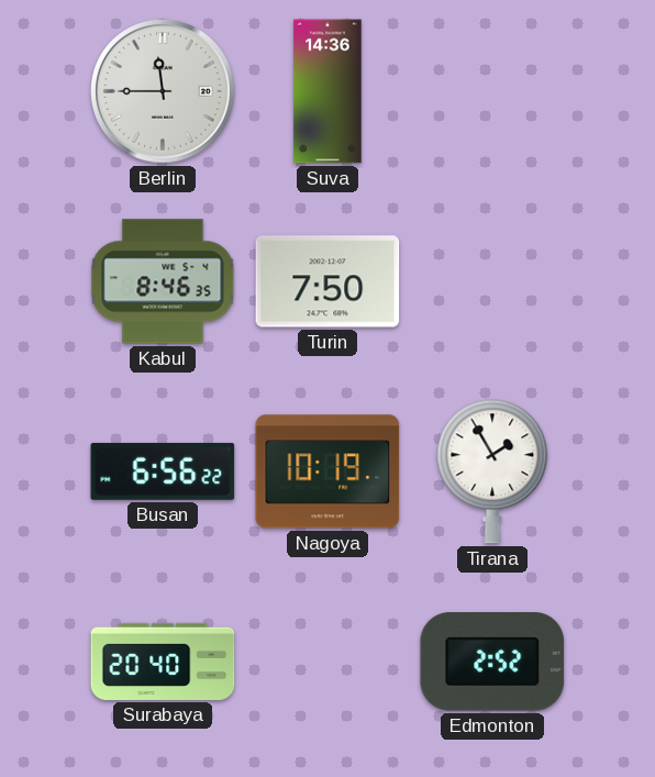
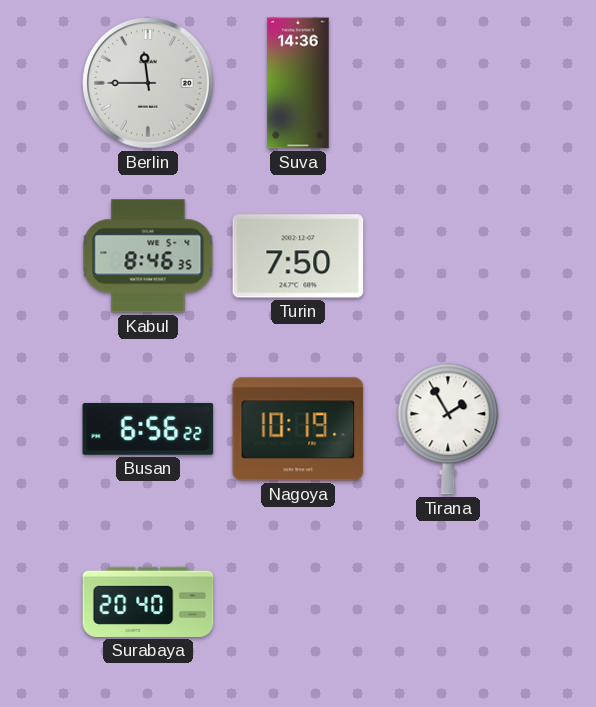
Edmonton: 2:52 -> none (492, 663)
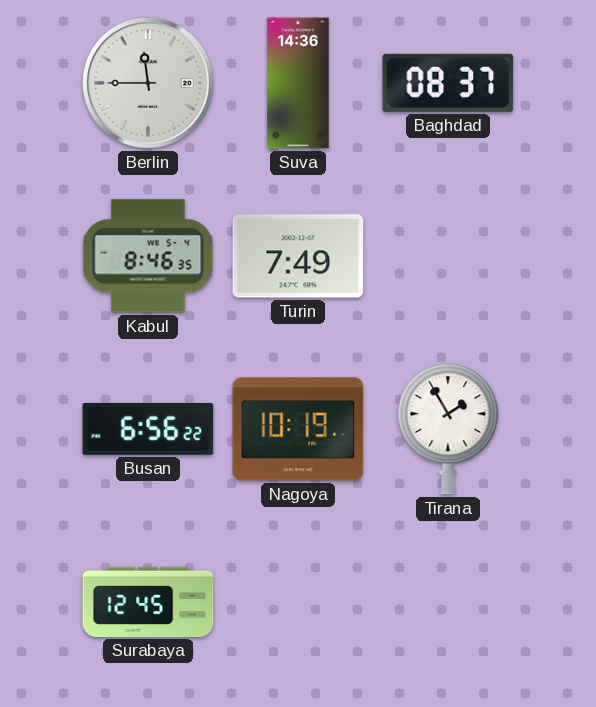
Baghdad: none -> 08:37 (448, 83)
Turin: 7:50 -> 7:49 (298, 256)
Surabaya: 20:40 -> 12:45 (148, 602)
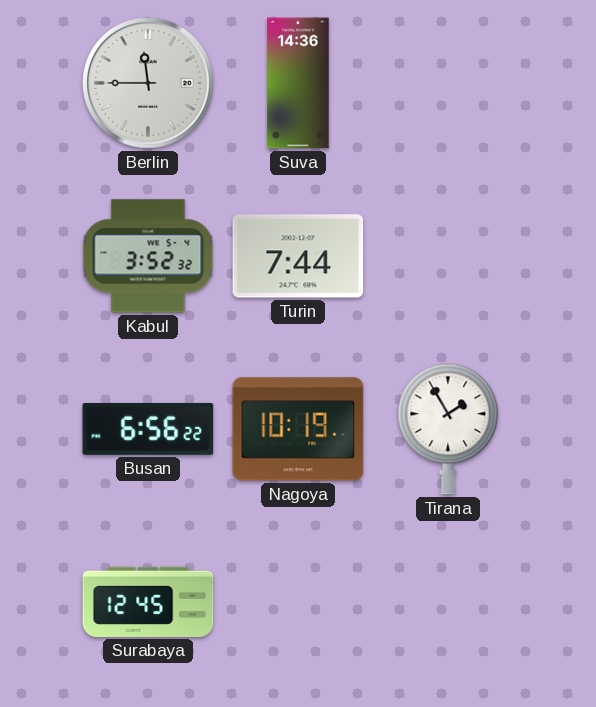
Baghdad: 08:37 -> none (448, 83)
Kabul: 8:46 -> 3:52 (148, 256)
Turin: 7:49 -> 7:44 (298, 256)
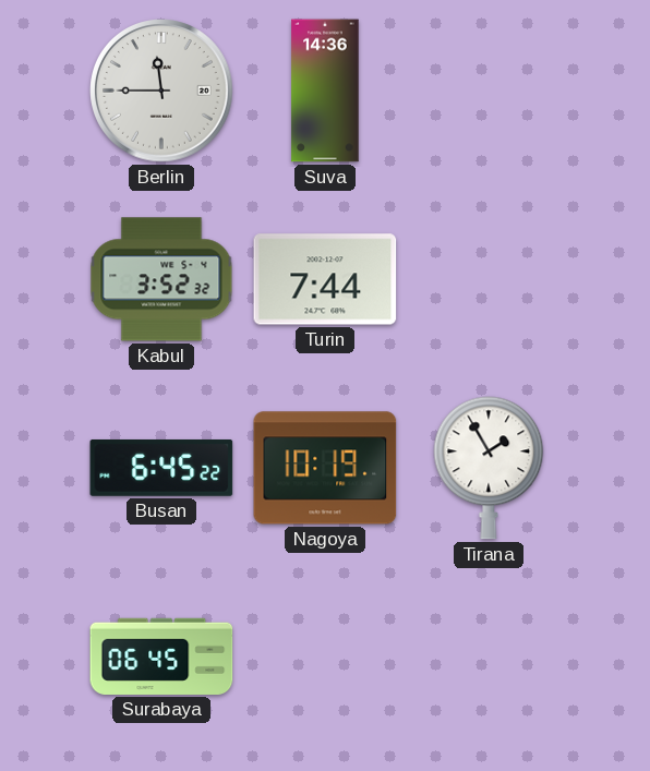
Busan: 6:56 -> 6:45 (161, 468)
Surabaya: 12:45 -> 06:45 (161, 656)
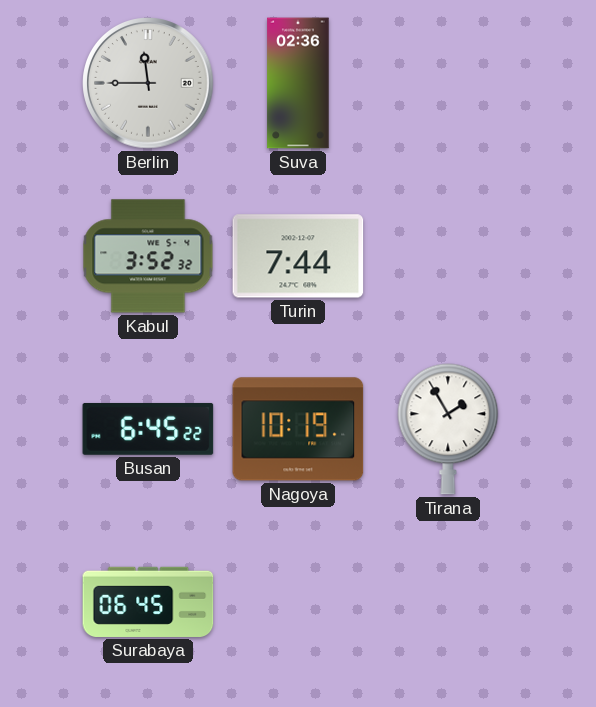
Suva: 14:36 -> 02:36 (298, 83)
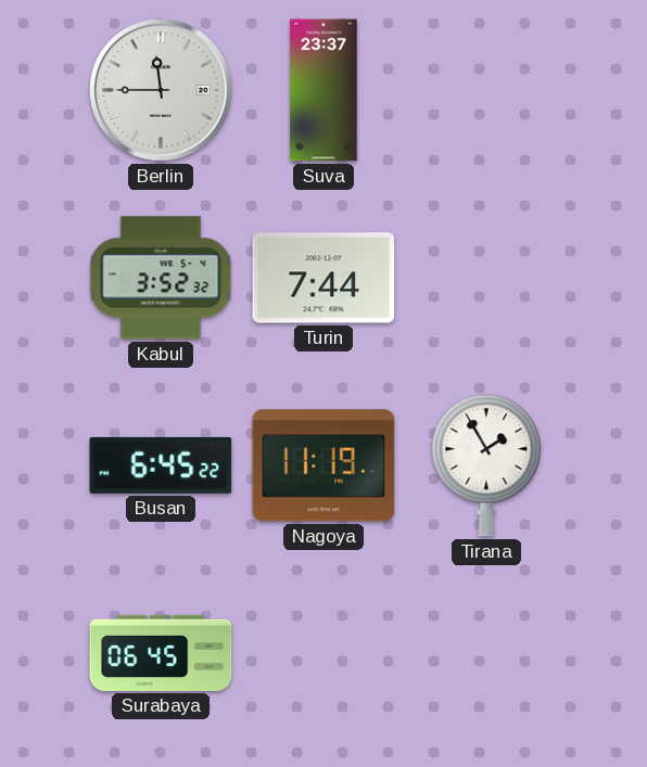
Suva: 02:36 -> 23:37 (323, 90)
Nagoya: 10:19 -> 11:19 (323, 465)
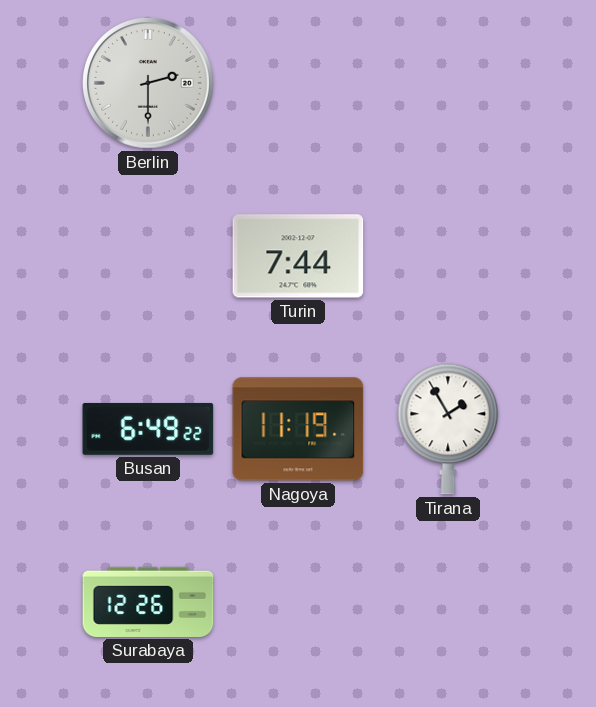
Berlin: 11:45 -> 2:30 (148, 83)
Suva: 23:37 -> none (323, 90)
Kabul: 3:52 -> none (161, 278)
Busan: 6:45 -> 6:49 (148, 429)
Surabaya: 06:45 -> 12:26 (148, 602)
